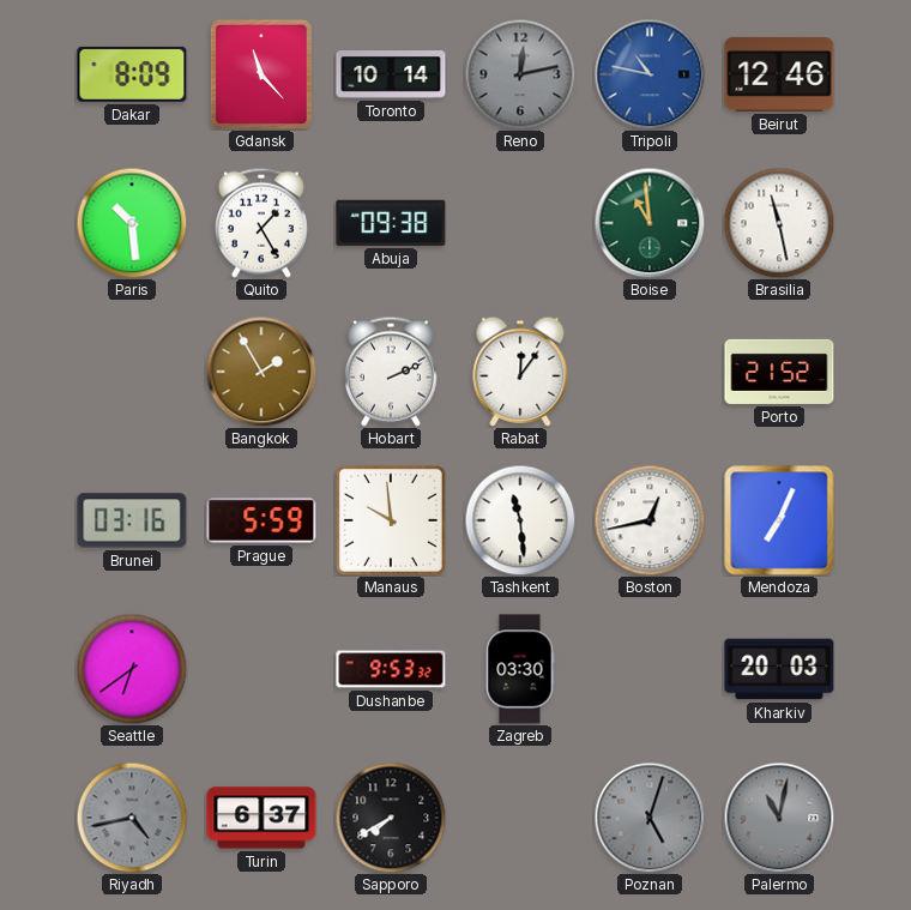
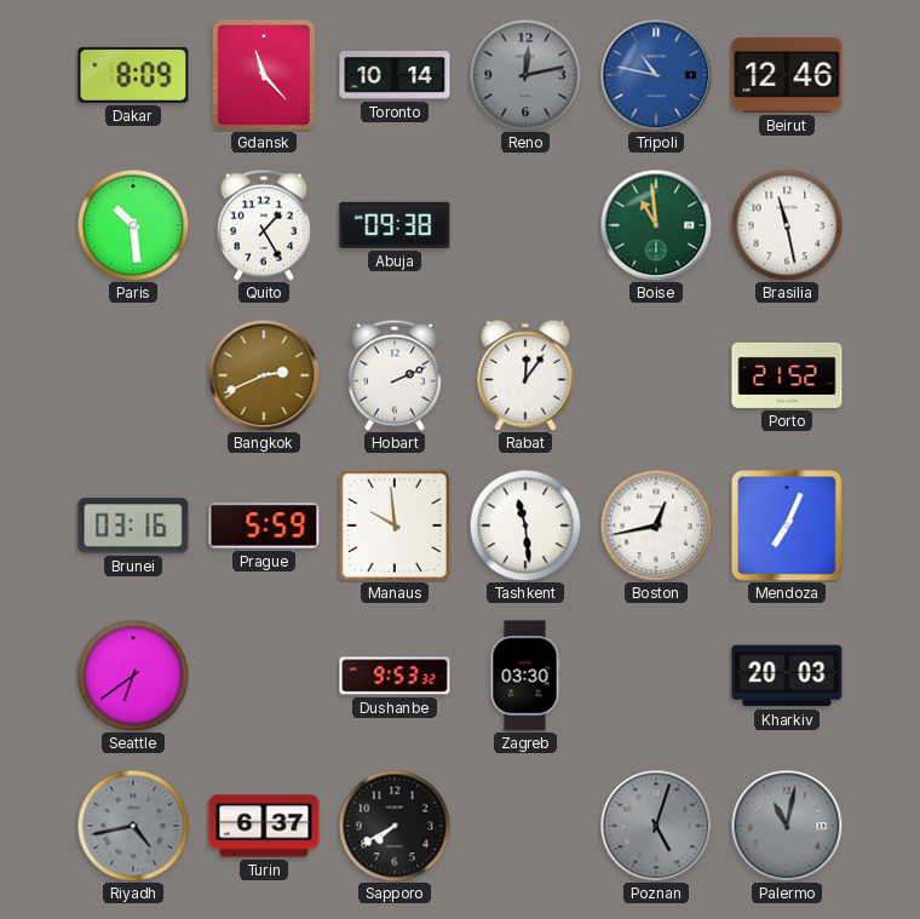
Bangkok: 1:55 -> 2:41 (264, 375)
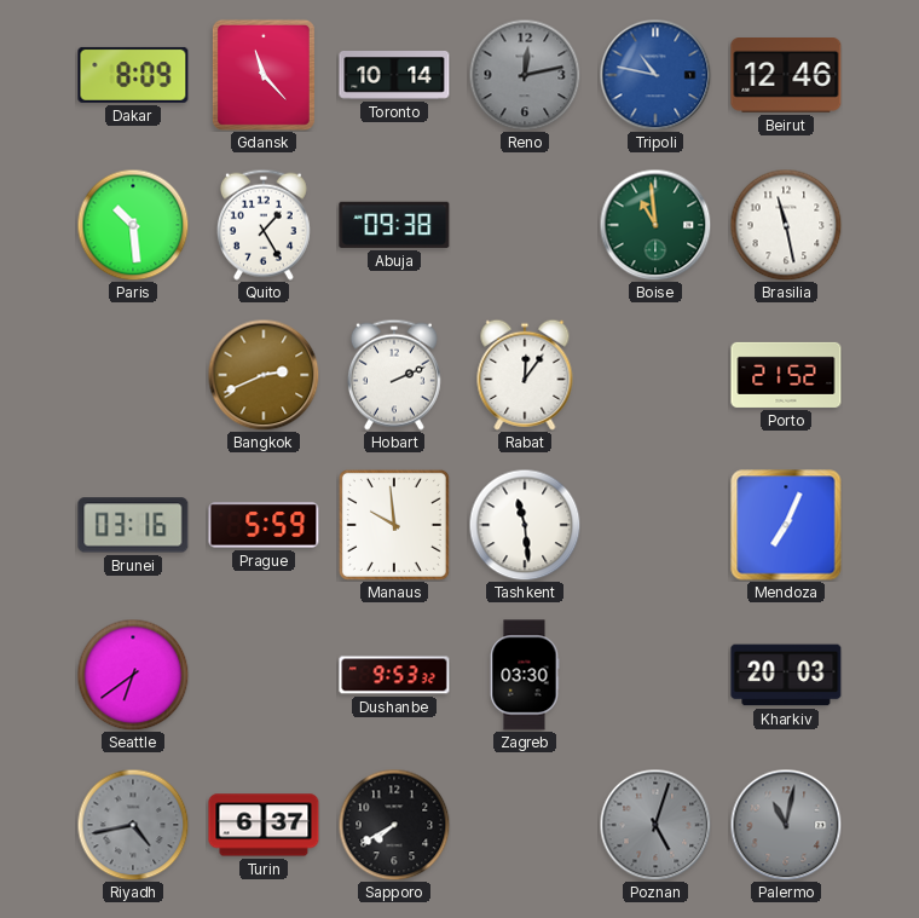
Boston: 12:43 -> none (656, 525)
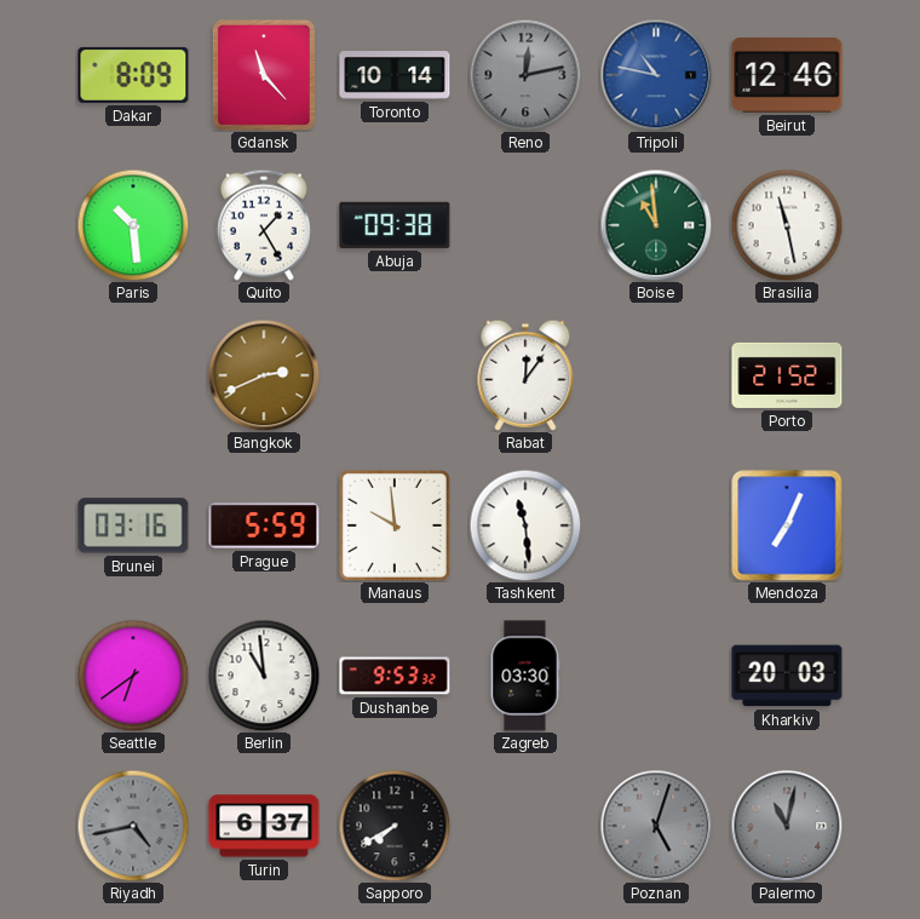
Hobart: 2:11 -> none (394, 375)
Berlin: none -> 10:59 (264, 676)
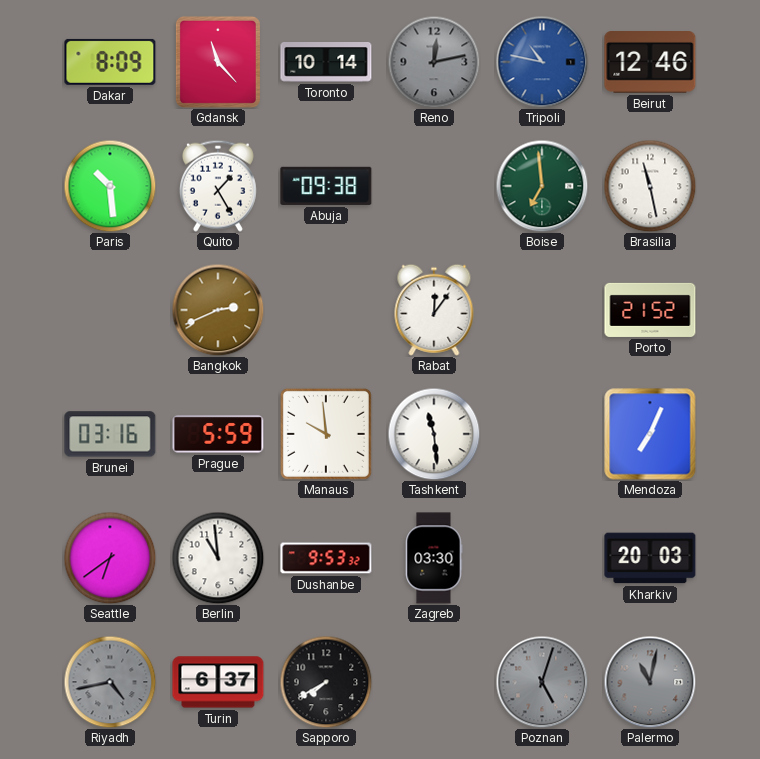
Boise: 10:59 -> 6:59 (542, 186)
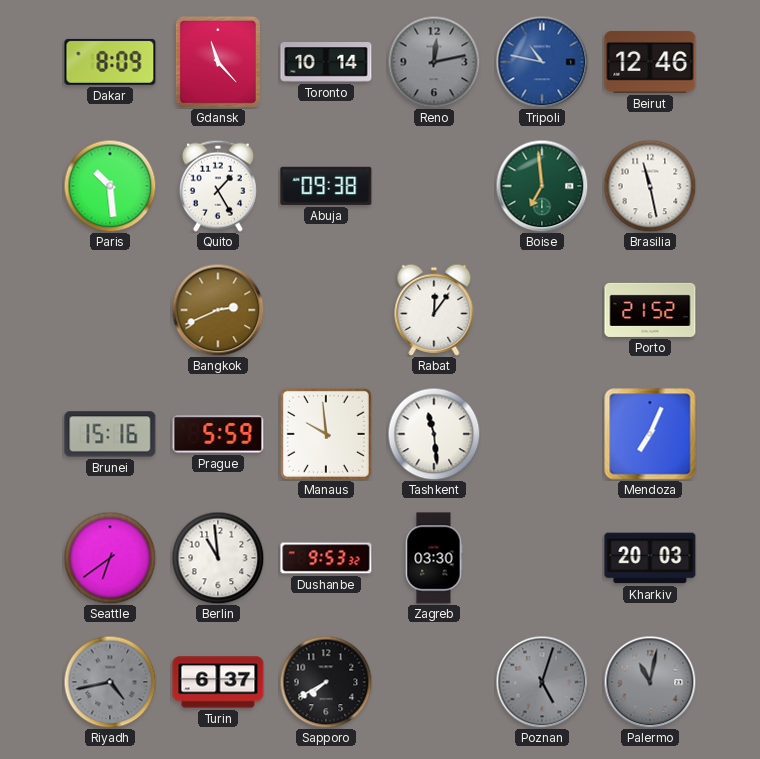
Brunei: 03:16 -> 15:16 (110, 434)
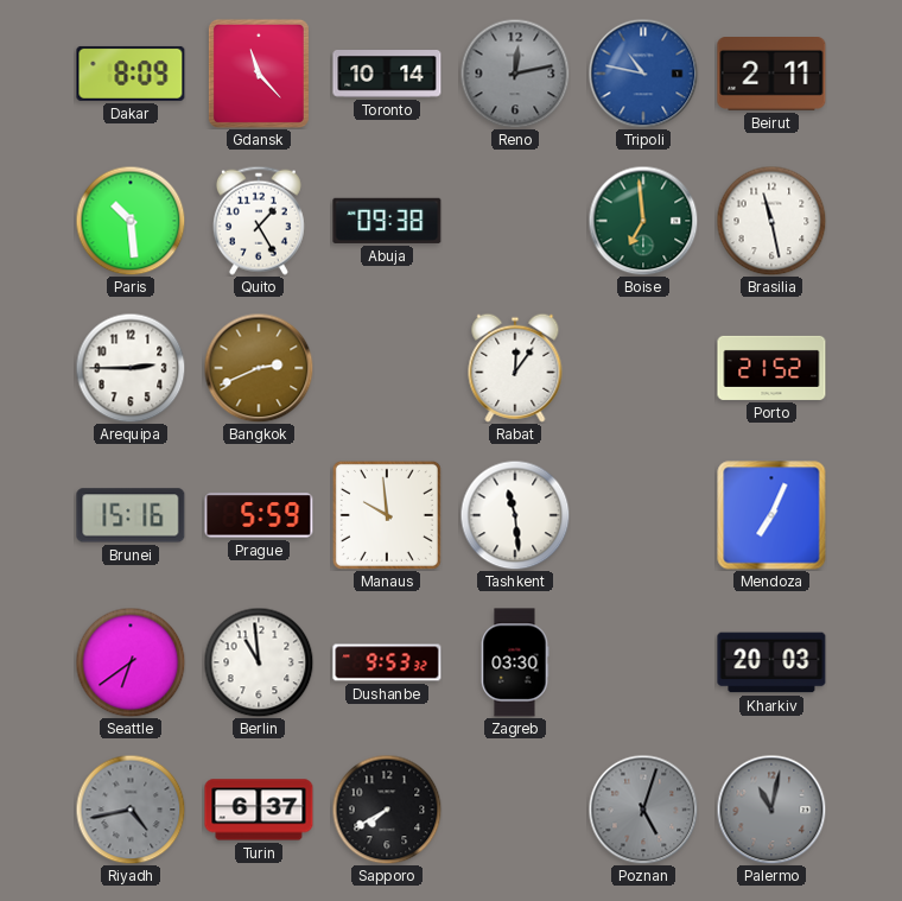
Beirut: 12:46 -> 2:11 (771, 75)
Arequipa: none -> 2:45 (131, 368)
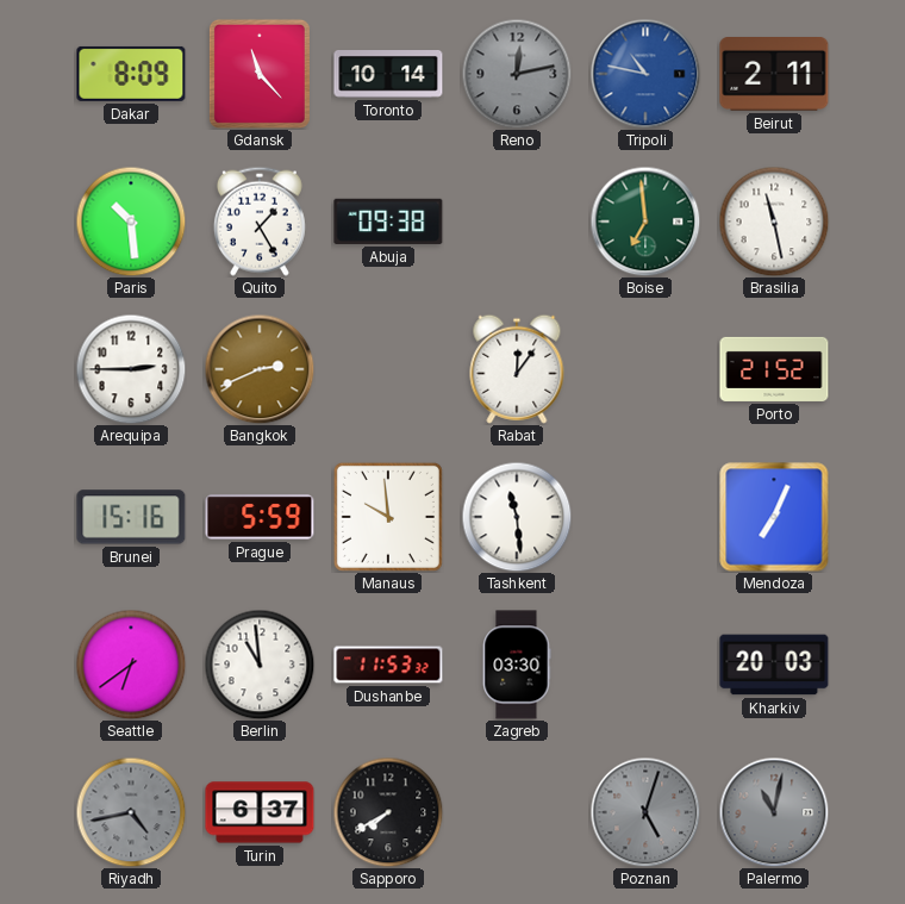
Dushanbe: 9:53 -> 11:53 (388, 665)
